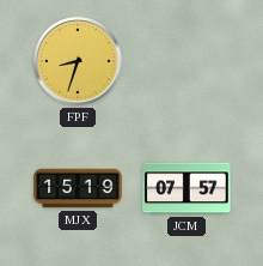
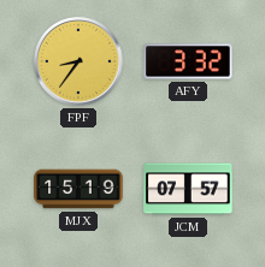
FPF: 8:33 -> 8:36 (79, 63)
AFY: none -> 3:32 (188, 61)
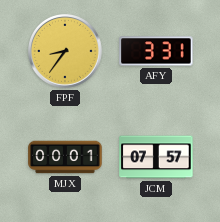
AFY: 3:32 -> 3:31 (156, 51)
MJX: 15:19 -> 00:01 (65, 157)
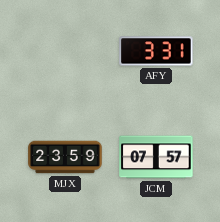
FPF: 8:36 -> none (66, 52)
MJX: 00:01 -> 23:59 (65, 157)
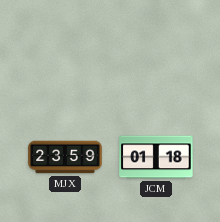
AFY: 3:31 -> none (156, 51)
JCM: 07:57 -> 01:18 (156, 157)
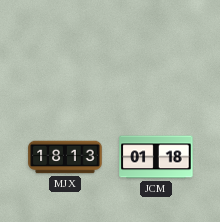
MJX: 23:59 -> 18:13 (65, 157)
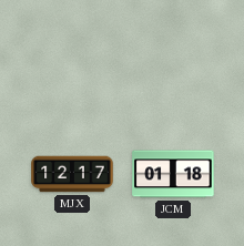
MJX: 18:13 -> 12:17 (72, 174)
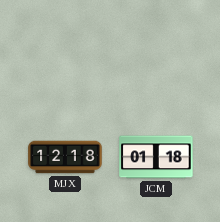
MJX: 12:17 -> 12:18 (65, 157)
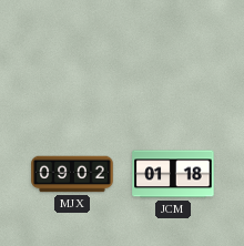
MJX: 12:18 -> 09:02 (72, 174)
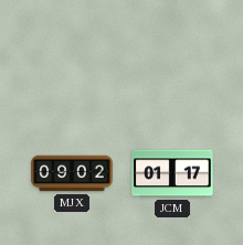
JCM: 01:18 -> 01:17 (172, 173)
